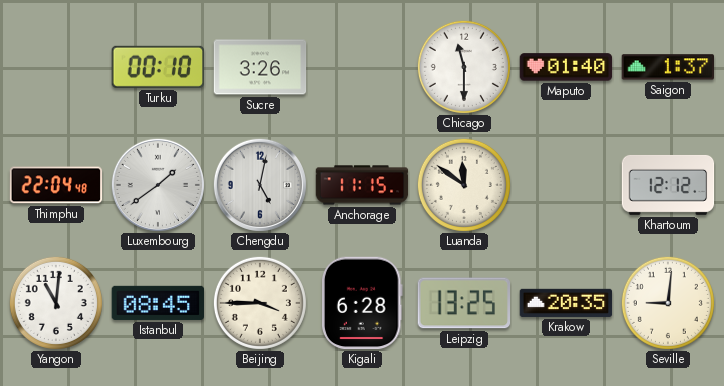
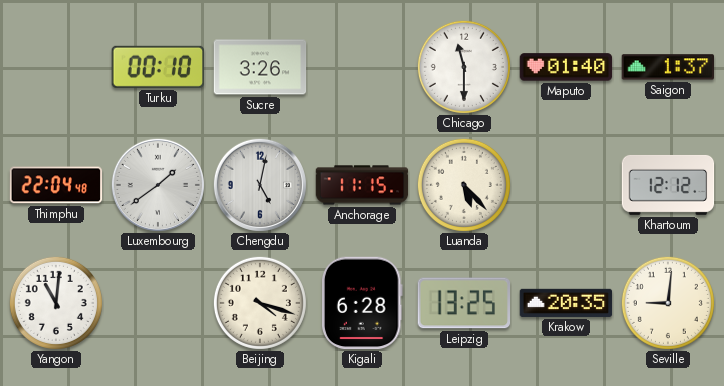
Luanda: 11:51 -> 5:23 (464, 185)
Istanbul: 08:45 -> none (158, 303)
Beijing: 3:45 -> 4:18 (260, 303)
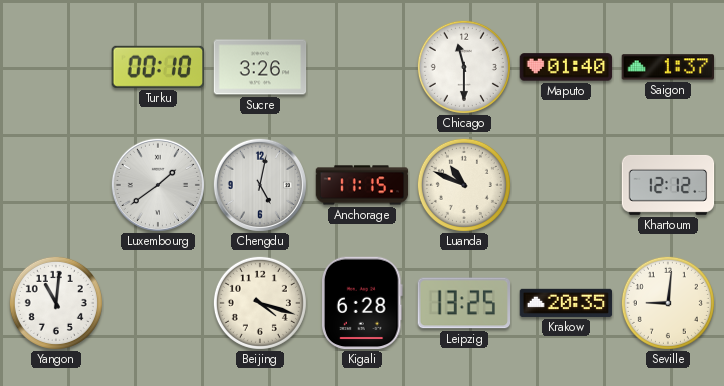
Thimphu: 22:04 -> none (56, 185)
Luanda: 5:23 -> 10:49 (464, 185)
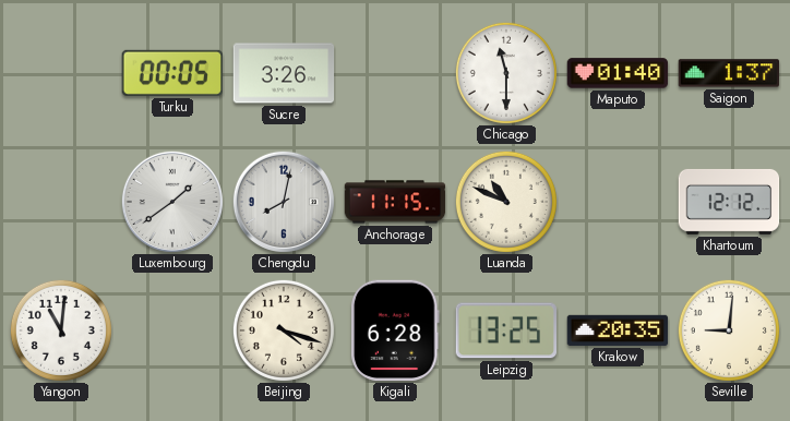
Turku: 00:10 -> 00:05 (172, 73)
Chengdu: 5:02 -> 8:02 (284, 202)
